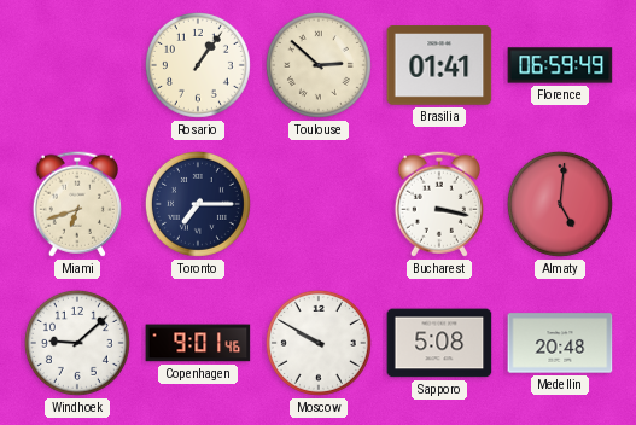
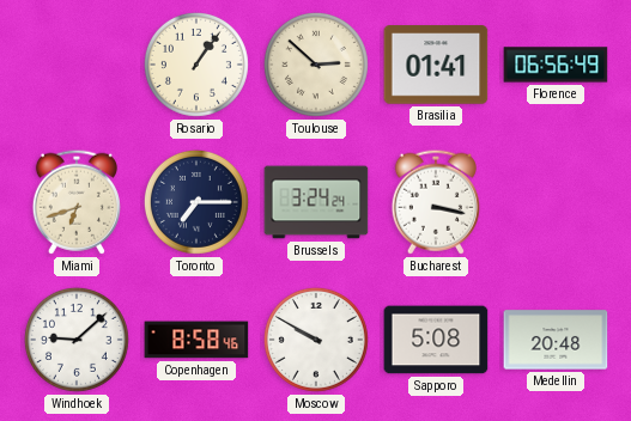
Florence: 06:59 -> 06:56 (556, 65)
Brussels: none -> 3:24 (316, 202)
Almaty: 5:01 -> none (560, 204)
Copenhagen: 9:01 -> 8:58 (196, 340)
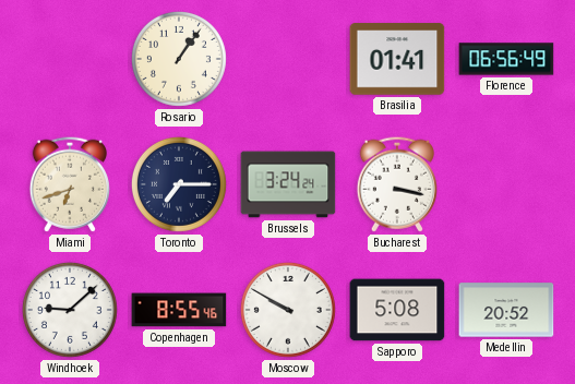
Toulouse: 2:52 -> none (316, 65)
Copenhagen: 8:58 -> 8:55 (179, 310)
Medellin: 20:48 -> 20:52 (506, 310)
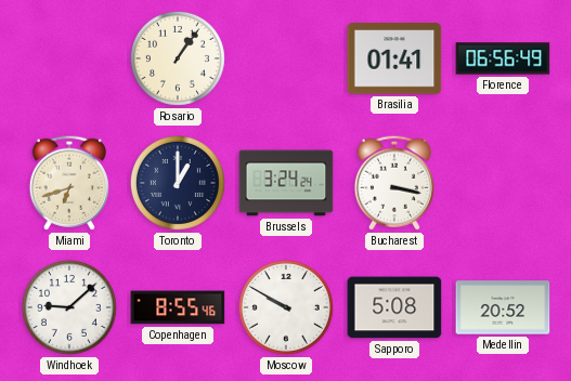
Toronto: 7:15 -> 1:00 (178, 183)
